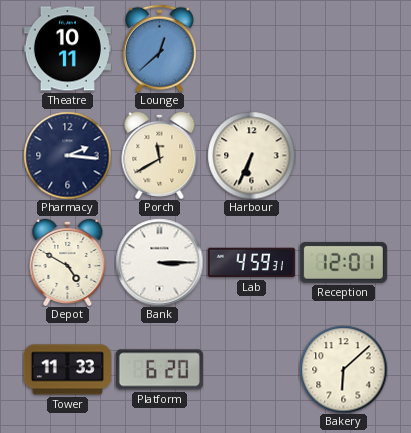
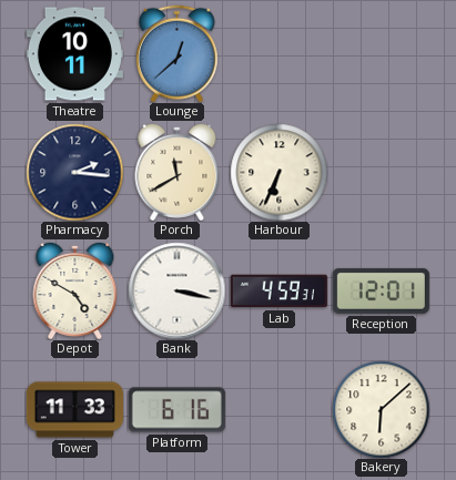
Bank: 3:15 -> 3:17 (176, 290)
Platform: 6:20 -> 6:16 (176, 410)
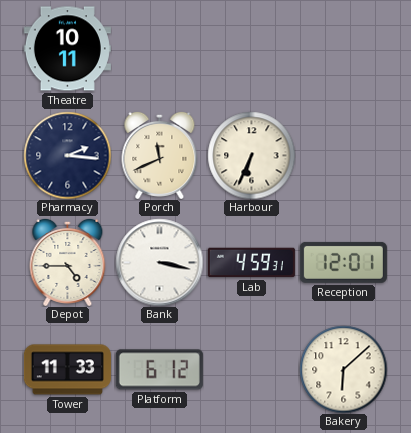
Lounge: 12:38 -> none (176, 53)
Porch: 11:40 -> 11:41 (160, 155)
Depot: 4:50 -> 4:45 (68, 262)
Platform: 6:16 -> 6:12 (159, 370)
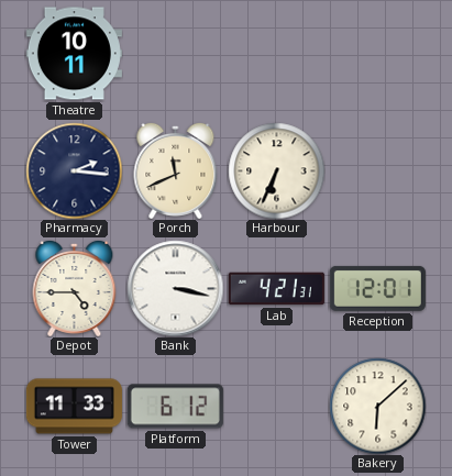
Lab: 4:59 -> 4:21 (276, 289)
